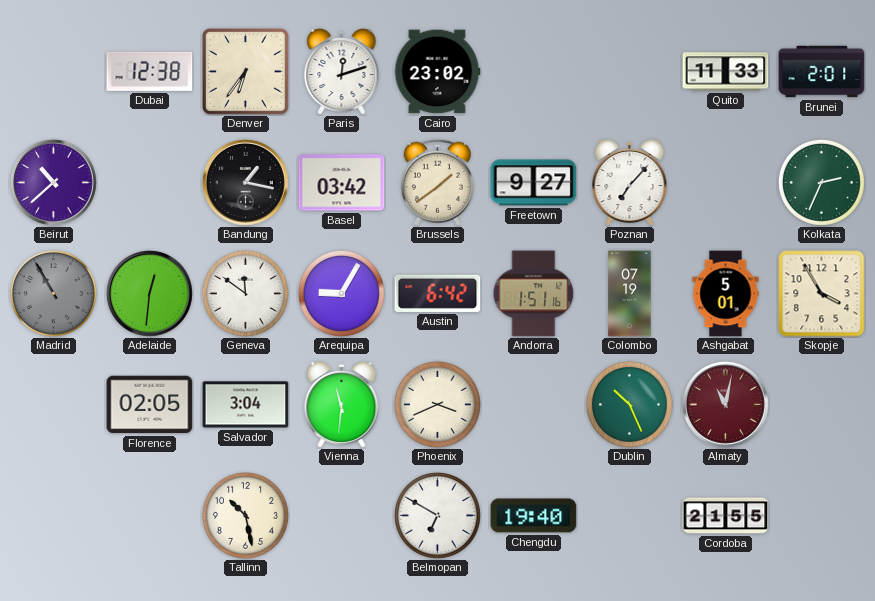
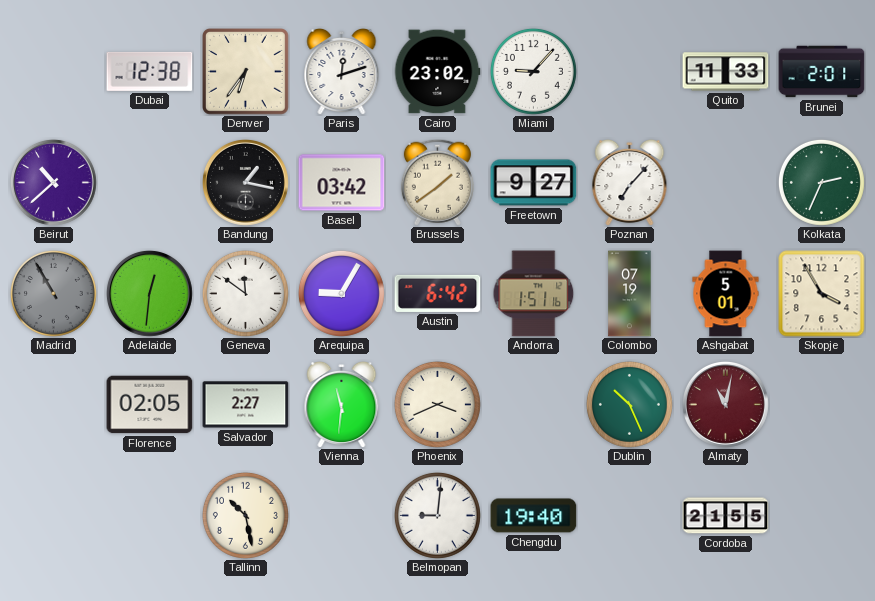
Miami: none -> 9:07 (533, 71)
Salvador: 3:04 -> 2:27 (246, 405)
Belmopan: 6:50 -> 9:01 (437, 515)
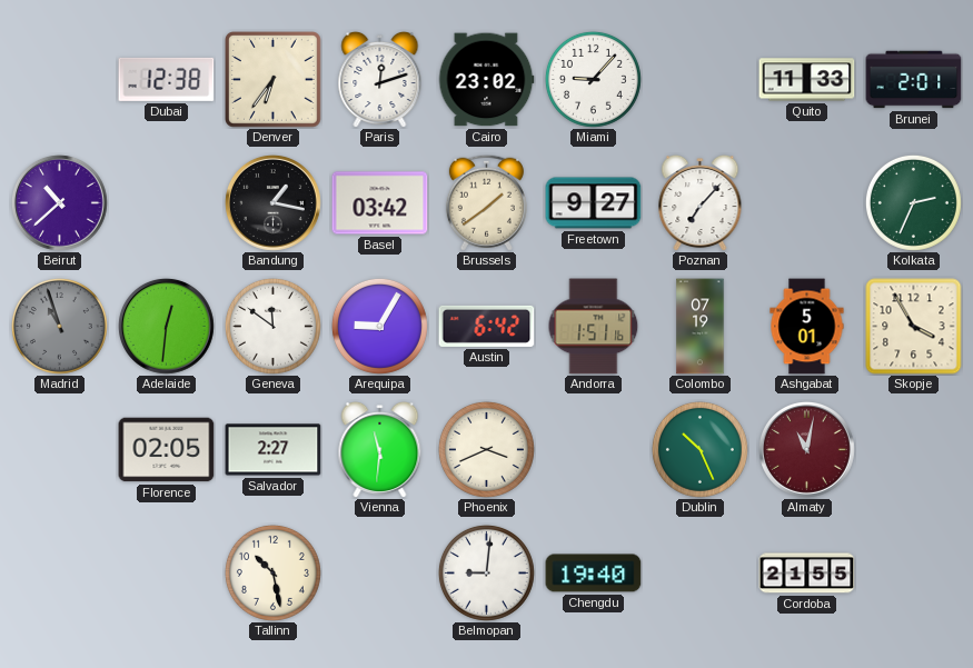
Madrid: 10:55 -> 10:57 (59, 326)
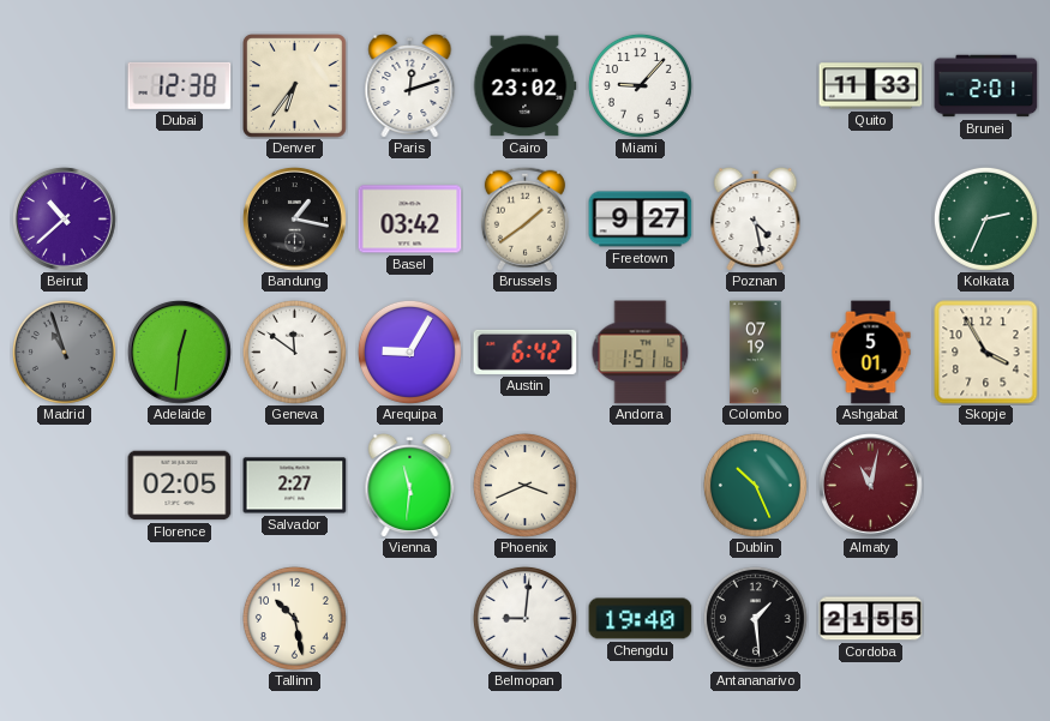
Poznan: 7:07 -> 4:28 (756, 218)
Antananarivo: none -> 1:29 (755, 618)
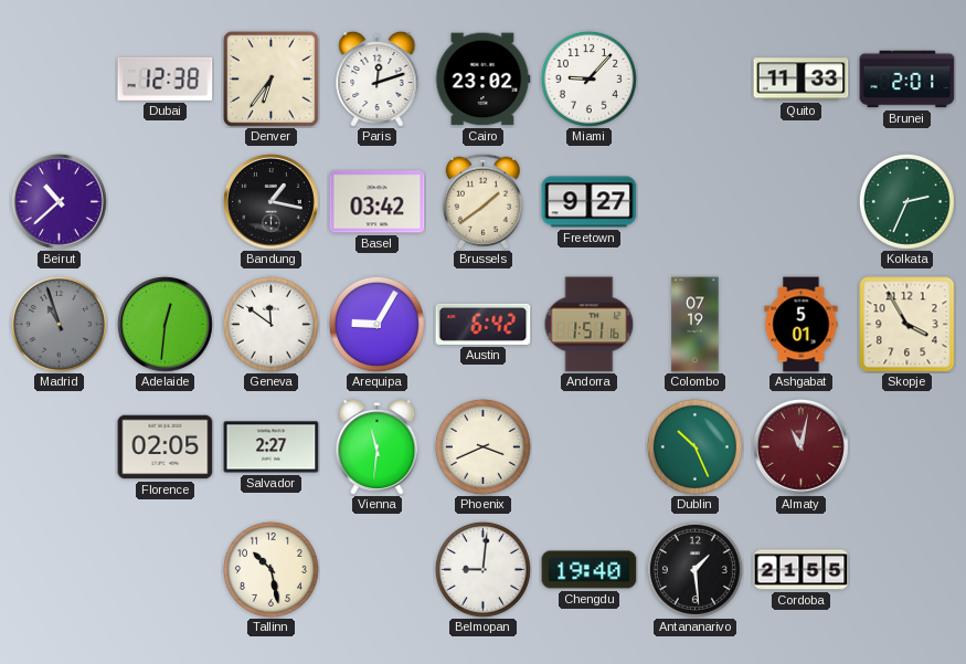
Poznan: 4:28 -> none (756, 218)
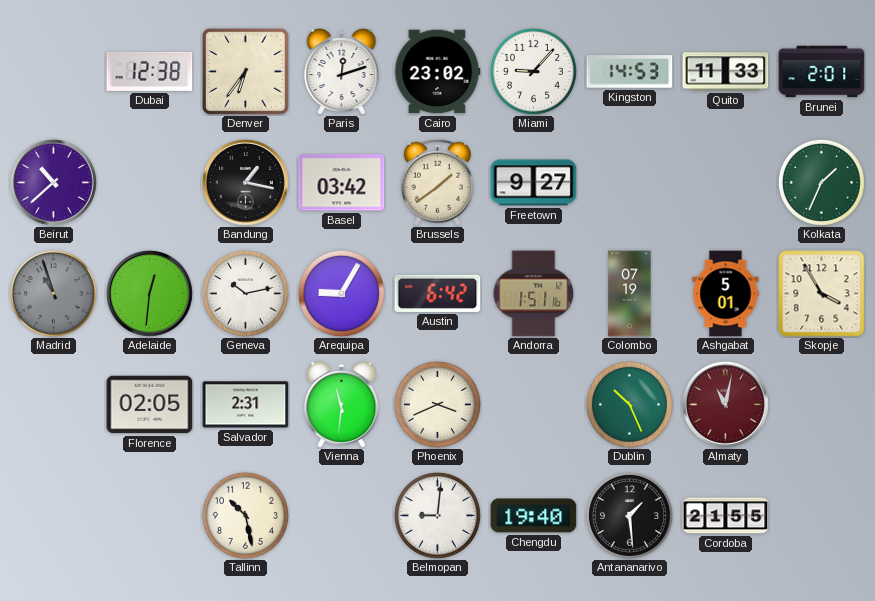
Kingston: none -> 14:53 (630, 72)
Kolkata: 2:34 -> 1:34 (821, 182)
Geneva: 11:51 -> 10:13 (245, 293)
Salvador: 2:27 -> 2:31 (246, 405)
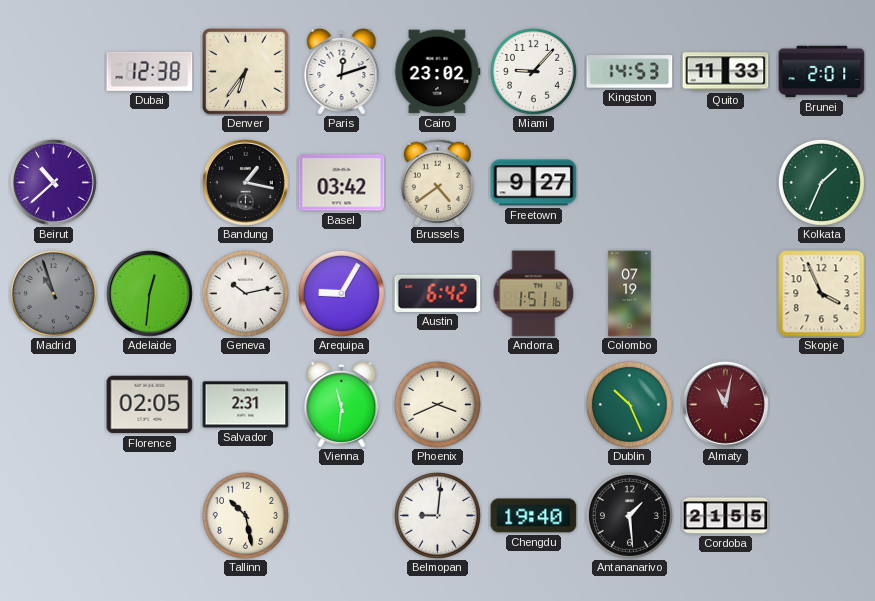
Brussels: 1:39 -> 4:39 (437, 182)
Ashgabat: 5:01 -> none (726, 294)
Skopje: 3:55 -> 3:56 (822, 294)
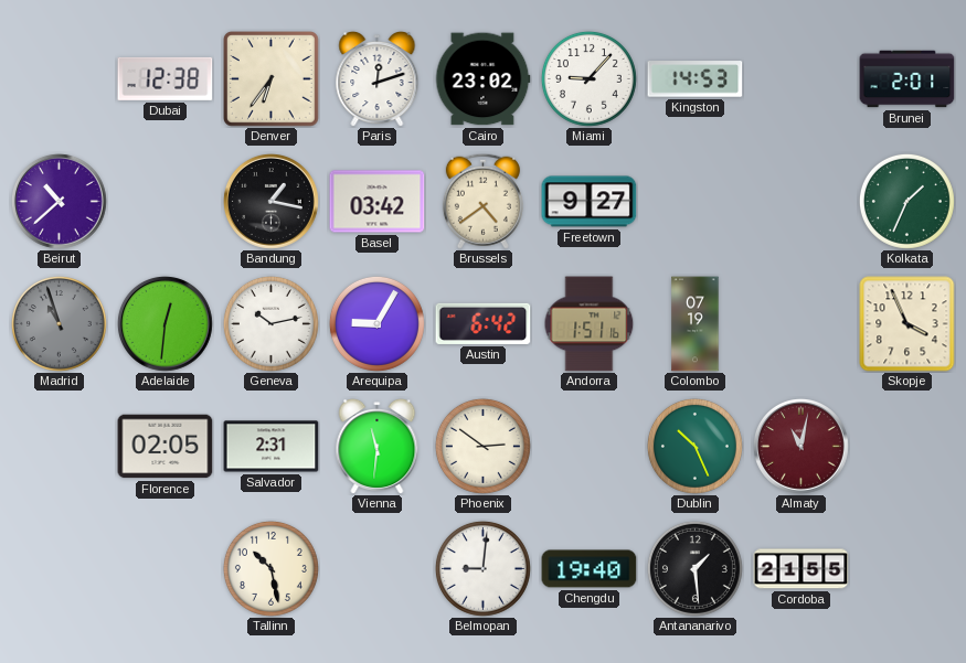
Quito: 11:33 -> none (726, 72)
Phoenix: 3:41 -> 2:51 (482, 446)
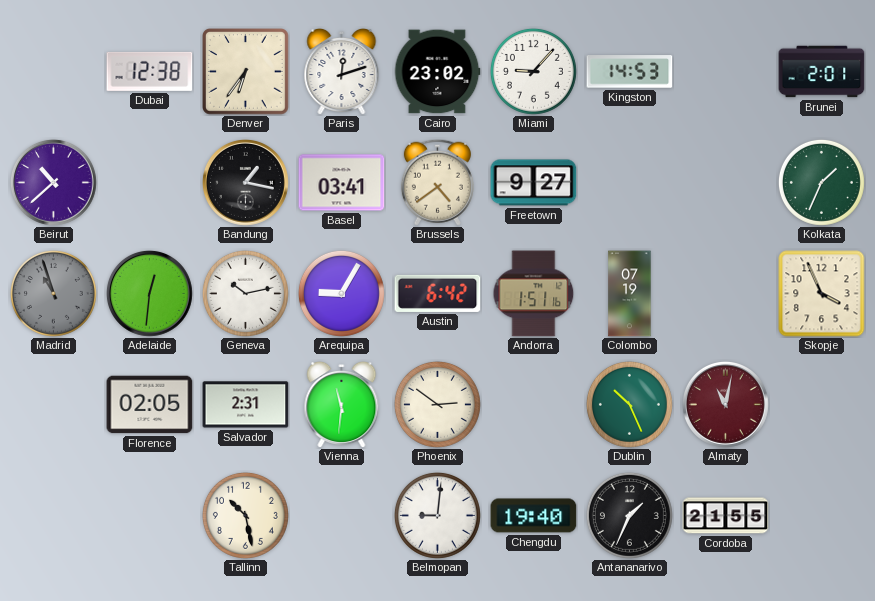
Basel: 03:42 -> 03:41 (342, 183)
Antananarivo: 1:29 -> 1:34 (629, 515)
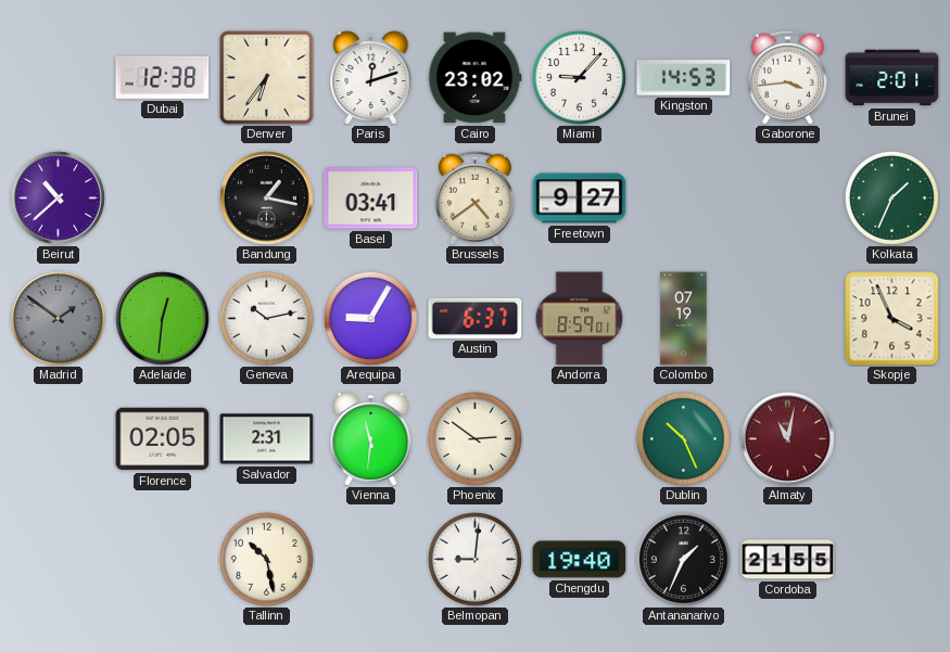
Gaborone: none -> 3:44 (787, 77)
Madrid: 10:57 -> 1:51 (58, 318)
Austin: 6:42 -> 6:37 (476, 318)
Andorra: 1:51 -> 8:59 (580, 319)
